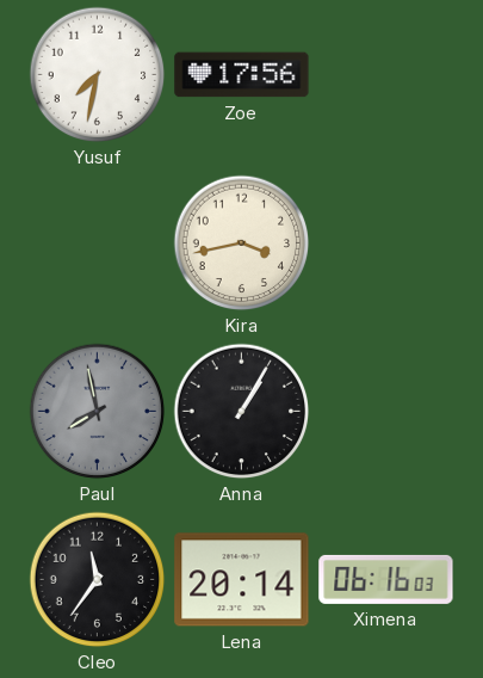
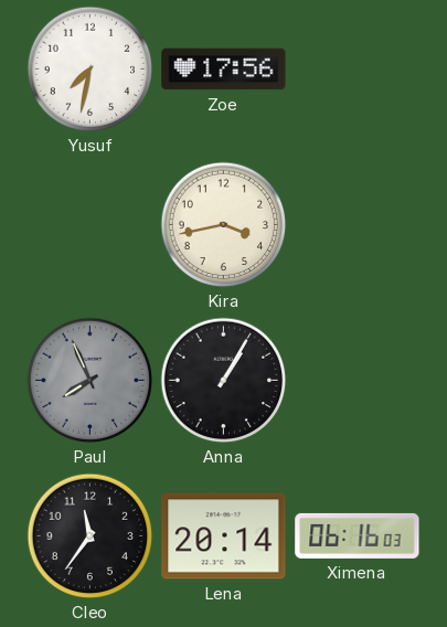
Paul: 7:58 -> 7:56 (91, 381)
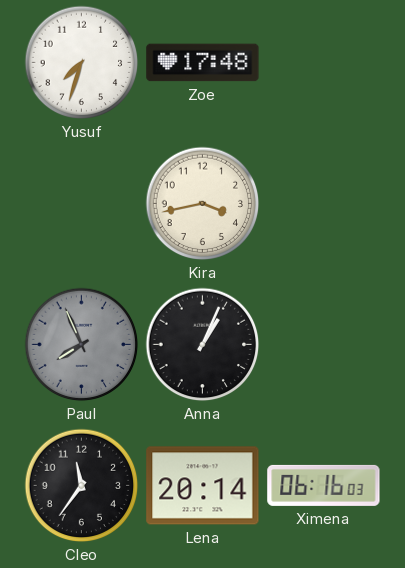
Yusuf: 7:32 -> 7:33 (82, 63)
Zoe: 17:56 -> 17:48 (203, 63)
Anna: 1:05 -> 1:04 (203, 345)
